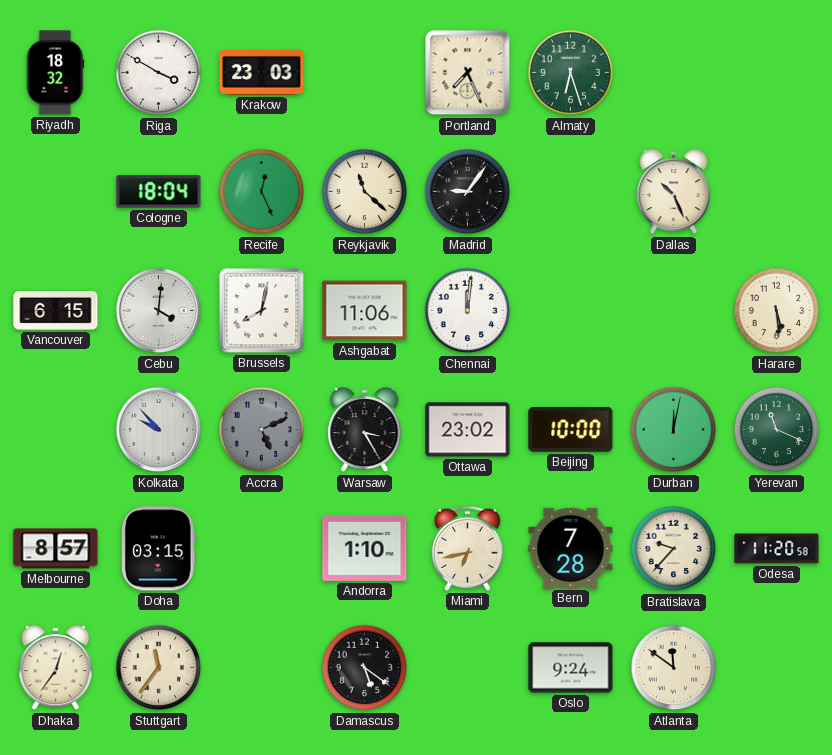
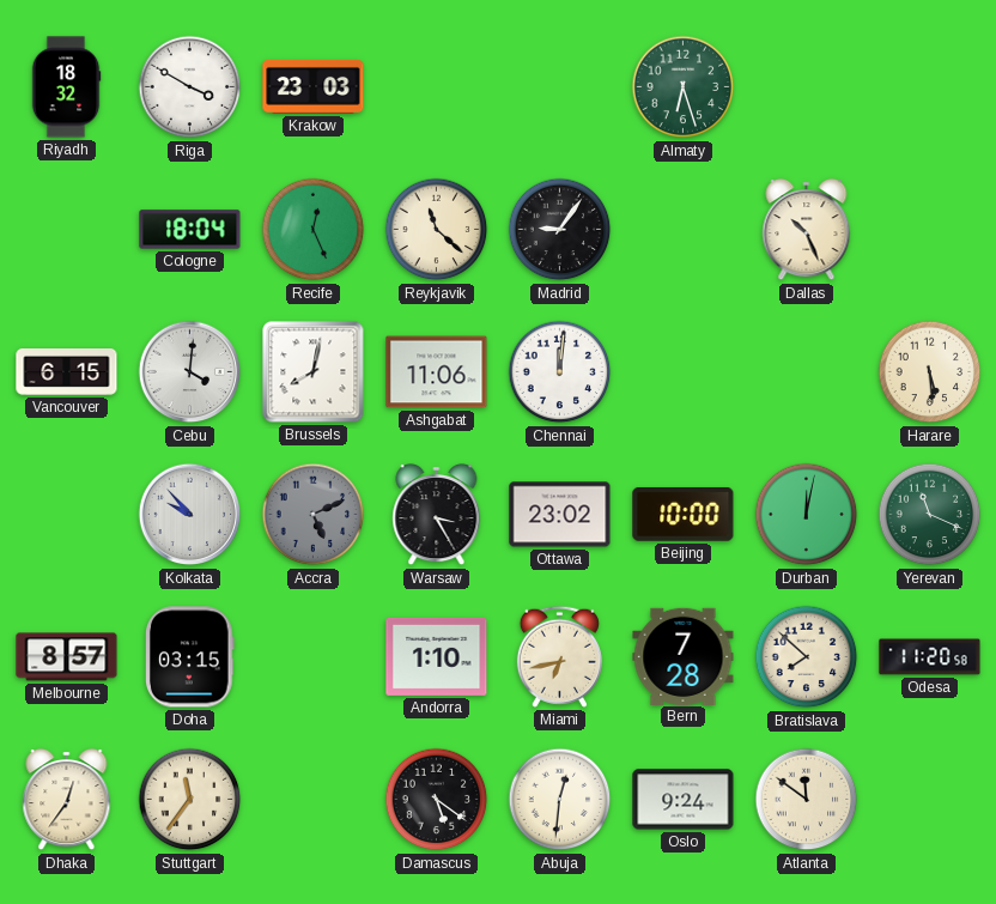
Portland: 7:26 -> none (468, 73)
Bratislava: 9:37 -> 7:52 (807, 657)
Abuja: none -> 12:31 (560, 800)
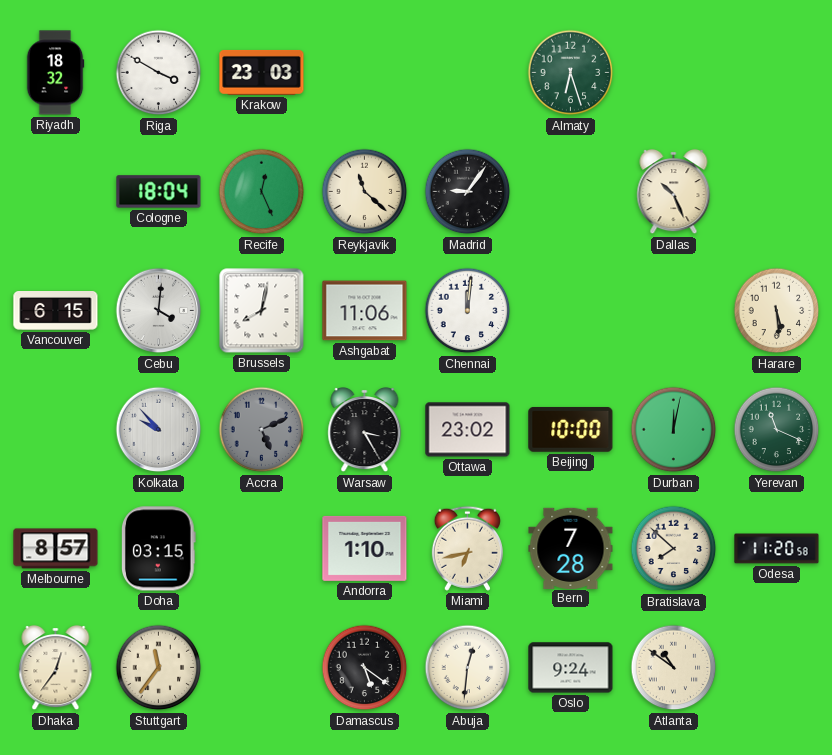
Atlanta: 11:51 -> 10:51 (674, 668)
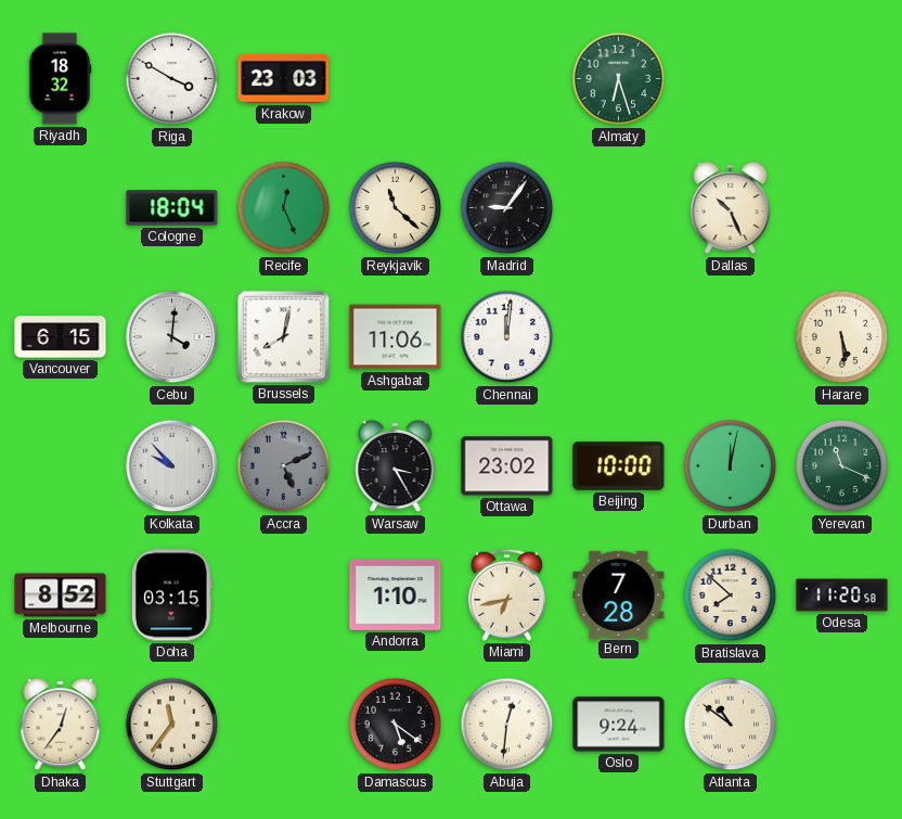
Melbourne: 8:57 -> 8:52 (61, 596)
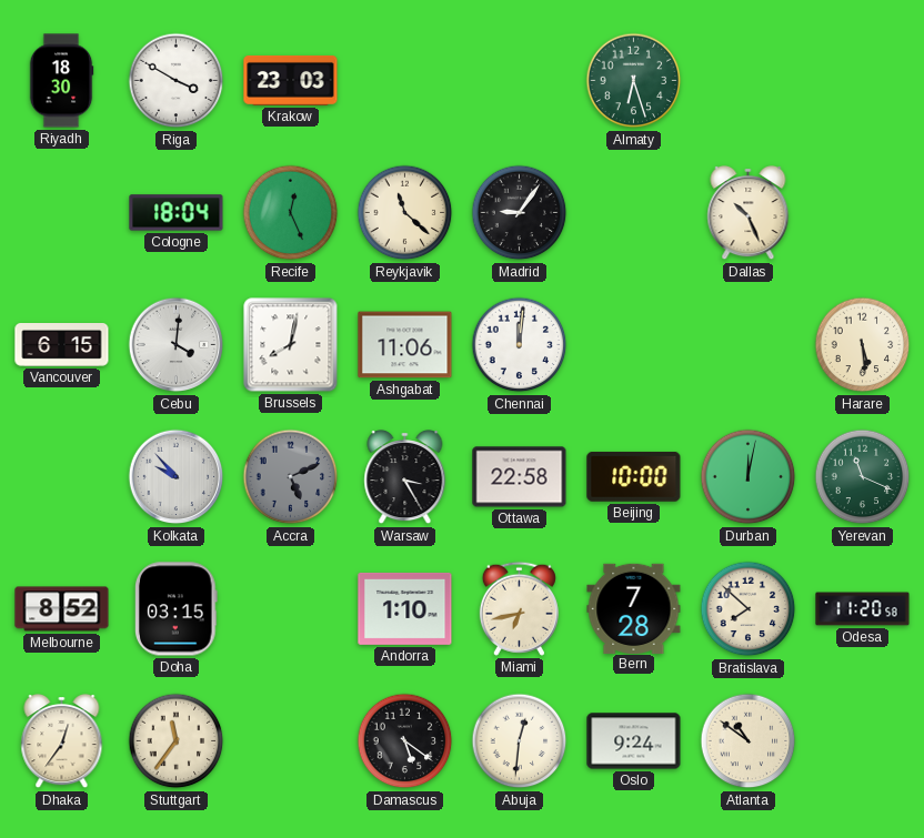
Riyadh: 18:32 -> 18:30 (61, 81)
Ottawa: 23:02 -> 22:58 (520, 477)
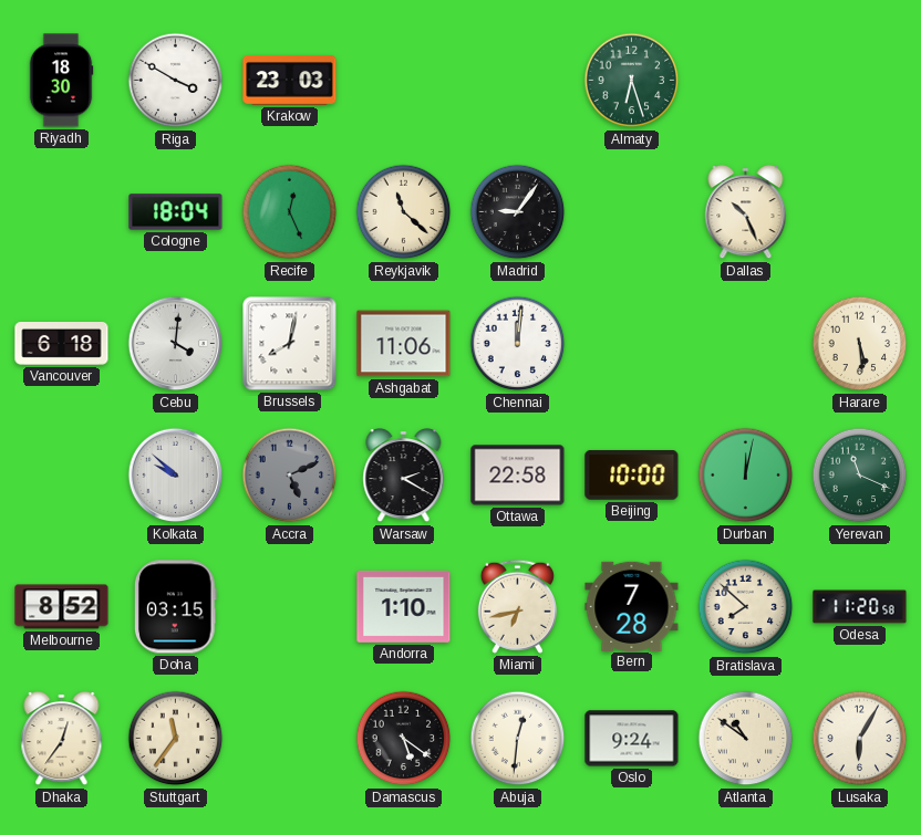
Vancouver: 6:15 -> 6:18 (62, 344)
Kolkata: 9:53 -> 9:52 (176, 476)
Warsaw: 3:25 -> 2:20 (404, 477)
Lusaka: none -> 6:05 (860, 739)
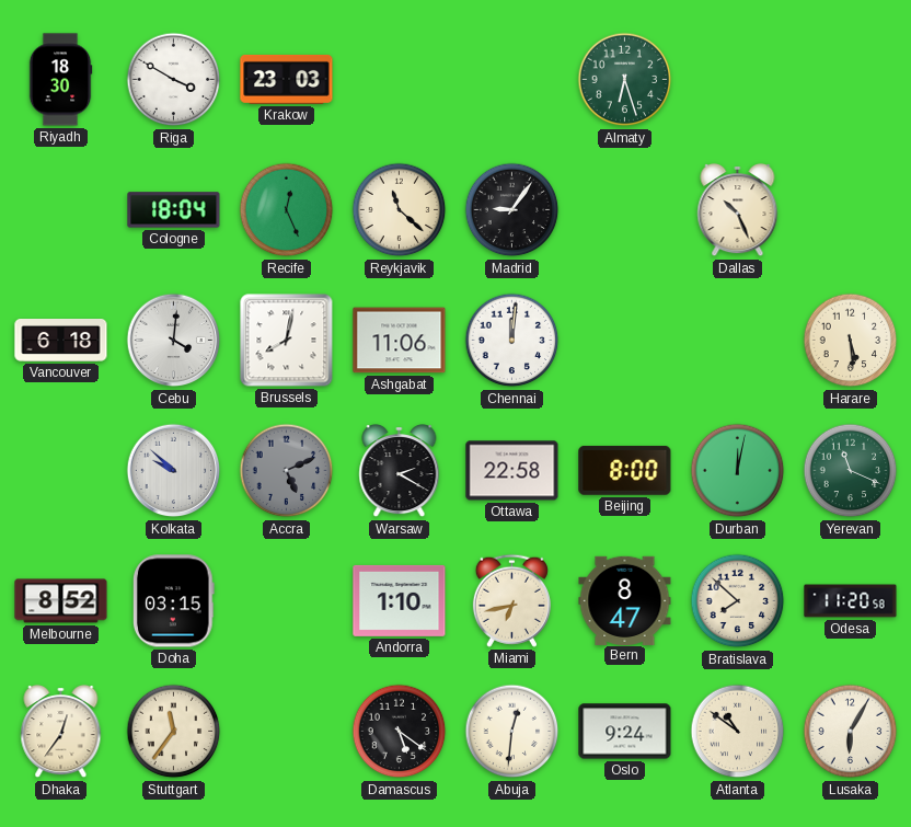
Beijing: 10:00 -> 8:00 (625, 470)
Bern: 7:28 -> 8:47 (625, 600)
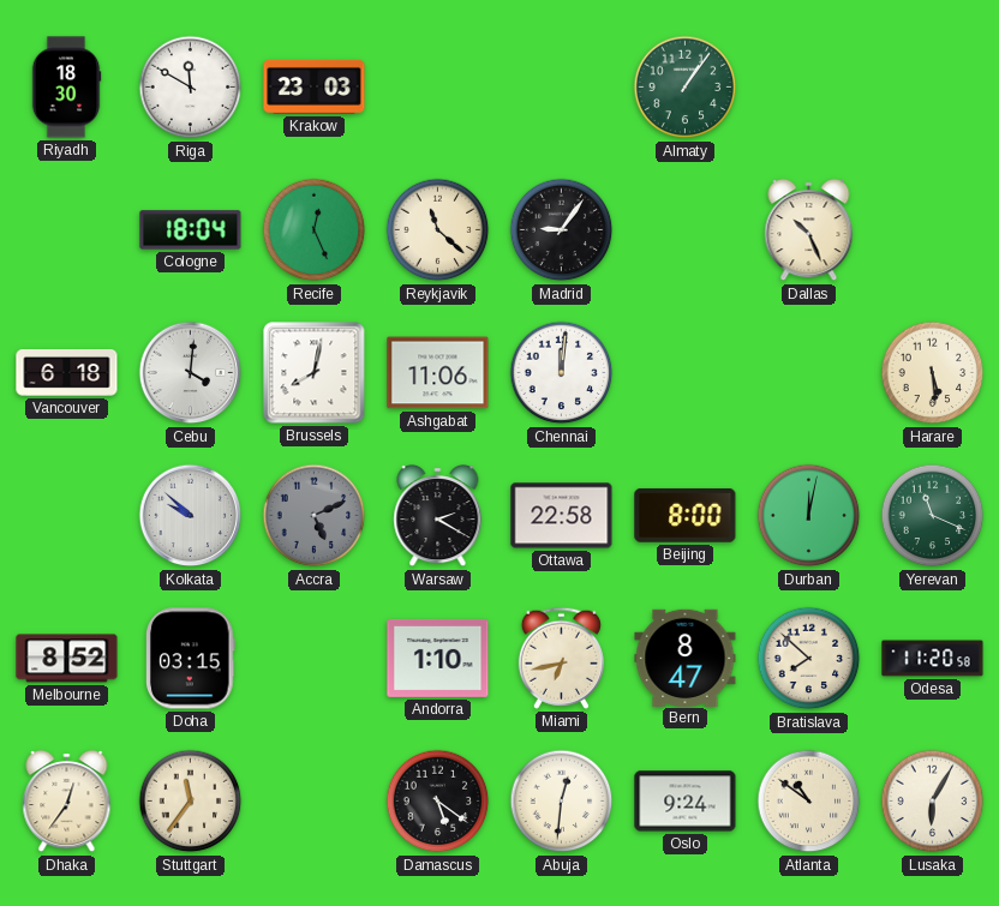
Riga: 3:50 -> 11:50 (191, 88)
Almaty: 6:27 -> 1:06 (686, 88)
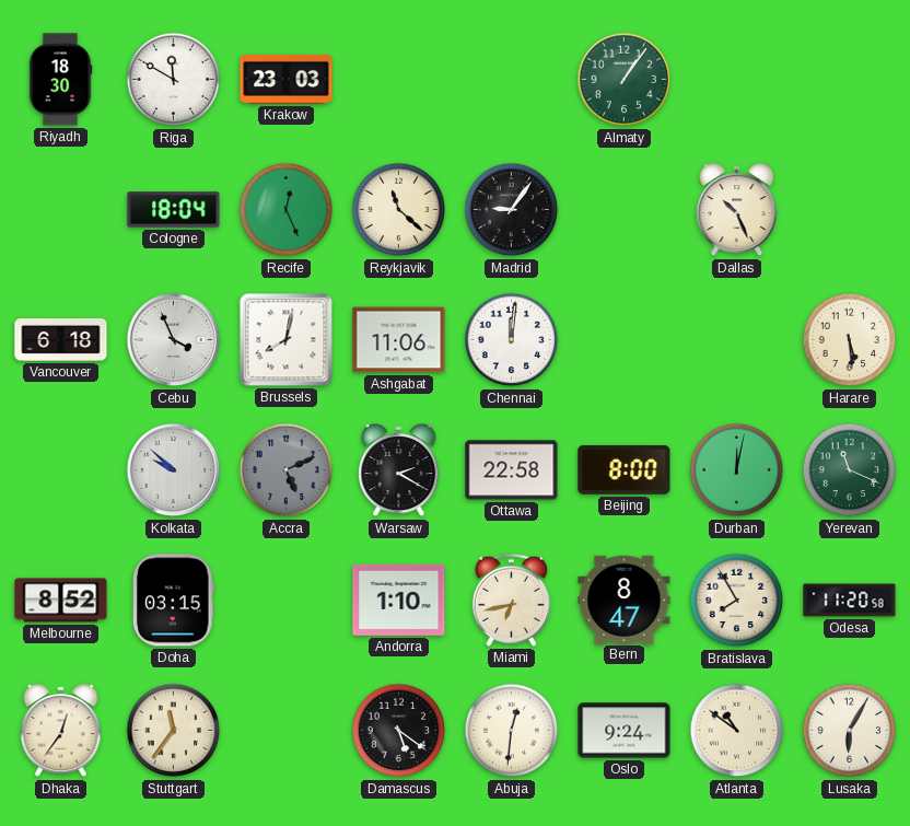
Cebu: 4:01 -> 3:56 (174, 340)
Bratislava: 7:52 -> 7:55 (737, 601)
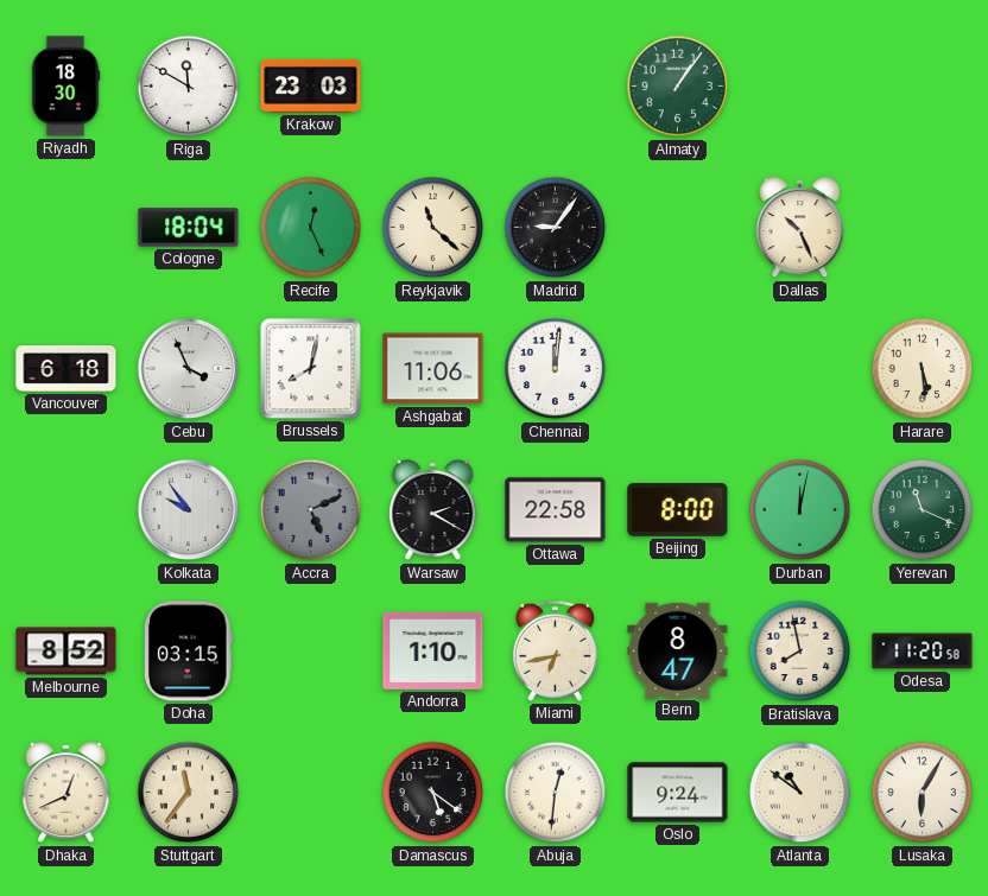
Kolkata: 9:52 -> 9:54 (189, 510)
Bratislava: 7:55 -> 7:58 (800, 652)
Dhaka: 12:36 -> 12:41 (66, 794)
